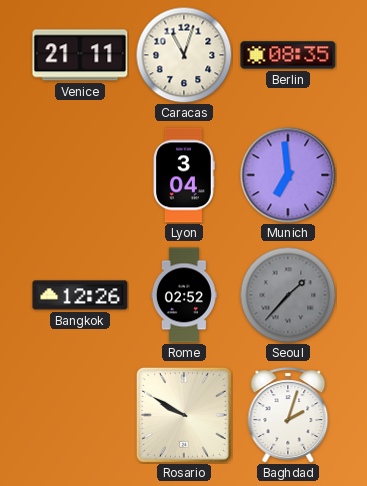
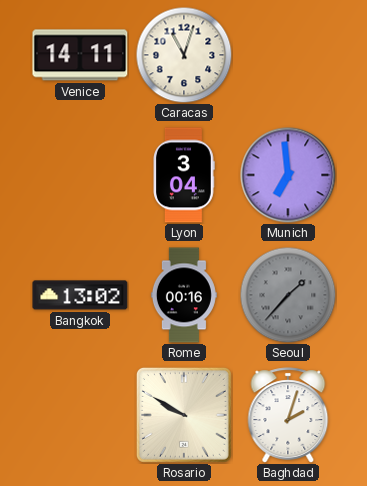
Venice: 21:11 -> 14:11 (80, 55)
Berlin: 08:35 -> none (288, 55)
Bangkok: 12:26 -> 13:02 (80, 295)
Rome: 02:52 -> 00:16 (184, 295)
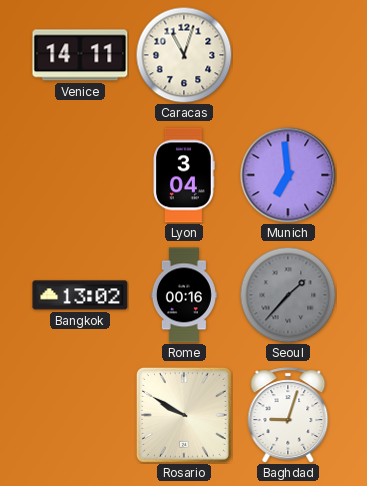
Baghdad: 2:03 -> 9:03 (288, 415)
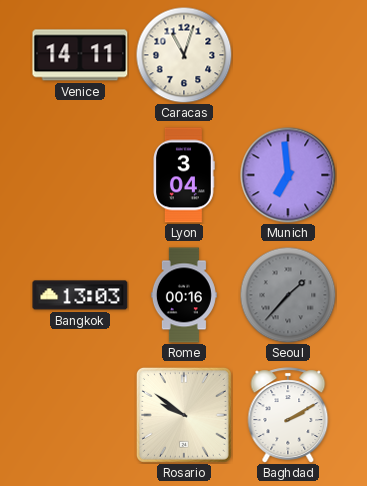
Bangkok: 13:02 -> 13:03 (80, 295)
Rosario: 9:50 -> 9:51 (184, 415)
Baghdad: 9:03 -> 2:10 (288, 415)
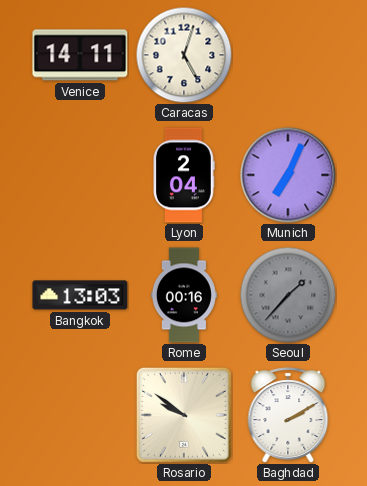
Caracas: 11:03 -> 5:03 (184, 55)
Lyon: 3:04 -> 2:04 (184, 175)
Munich: 6:59 -> 7:04 (288, 175)
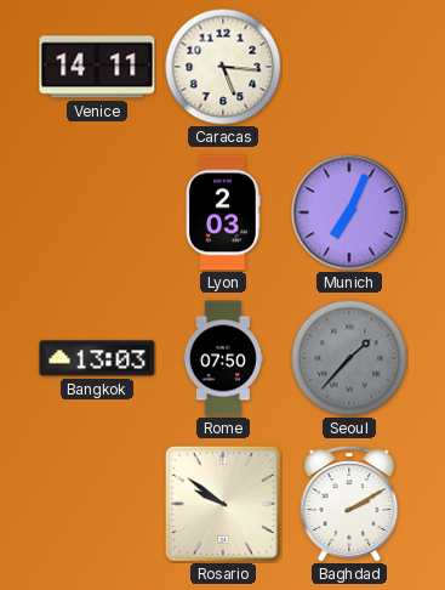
Caracas: 5:03 -> 5:16 (223, 67)
Lyon: 2:04 -> 2:03 (223, 212)
Rome: 00:16 -> 07:50 (223, 358)
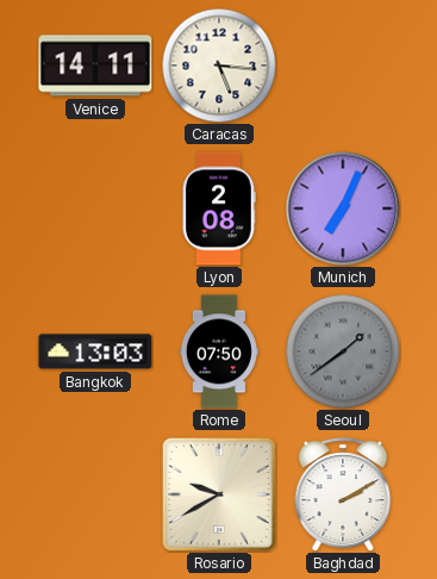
Lyon: 2:03 -> 2:08 (219, 208)
Seoul: 1:37 -> 1:39 (343, 351)
Rosario: 9:51 -> 9:40 (219, 494)
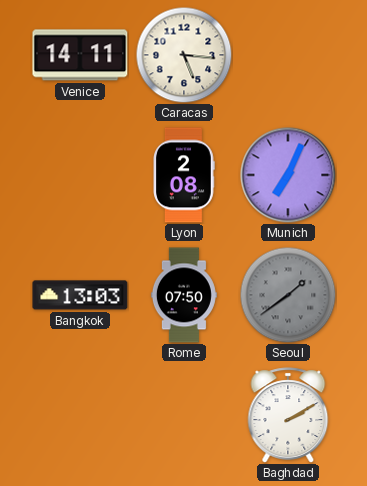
Rosario: 9:40 -> none (219, 494)
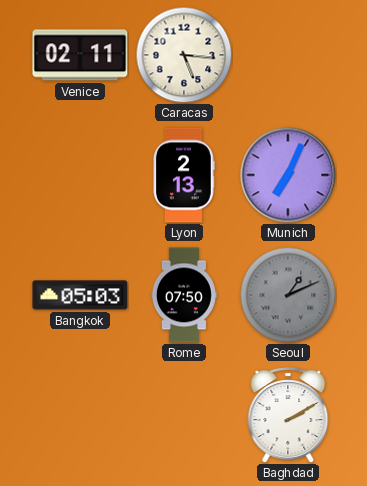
Venice: 14:11 -> 02:11 (80, 55)
Lyon: 2:08 -> 2:13 (184, 175)
Bangkok: 13:03 -> 05:03 (80, 295)
Seoul: 1:39 -> 1:11 (288, 295)
